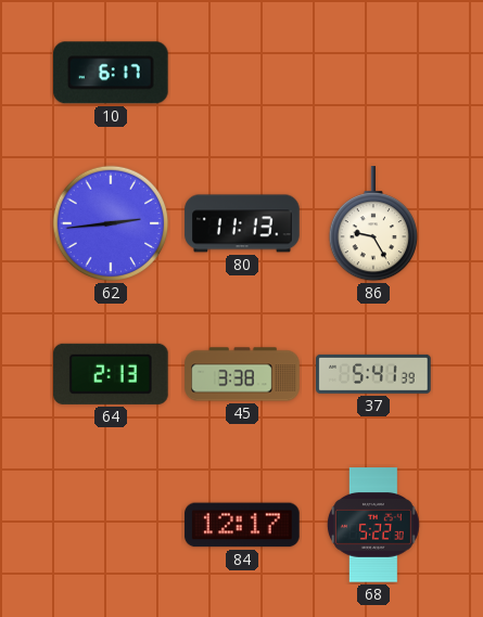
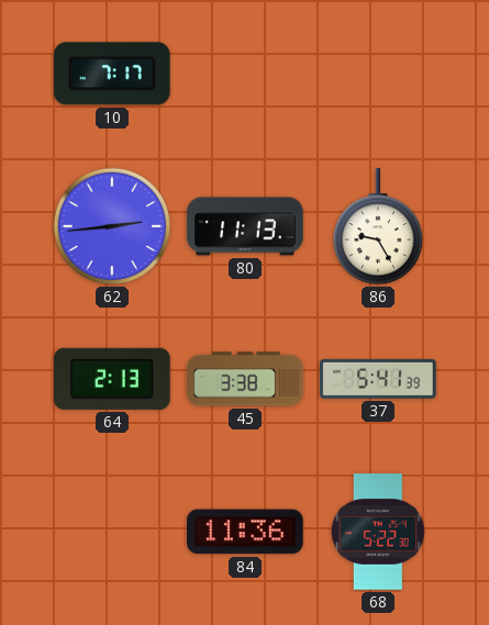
10: 6:17 -> 7:17 (112, 74)
84: 12:17 -> 11:36 (245, 532)
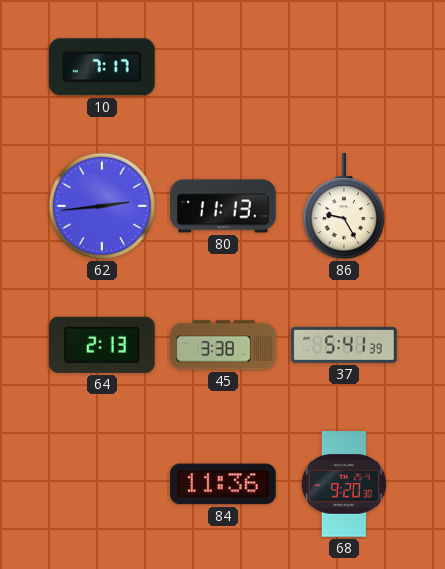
68: 5:22 -> 9:20 (344, 484)
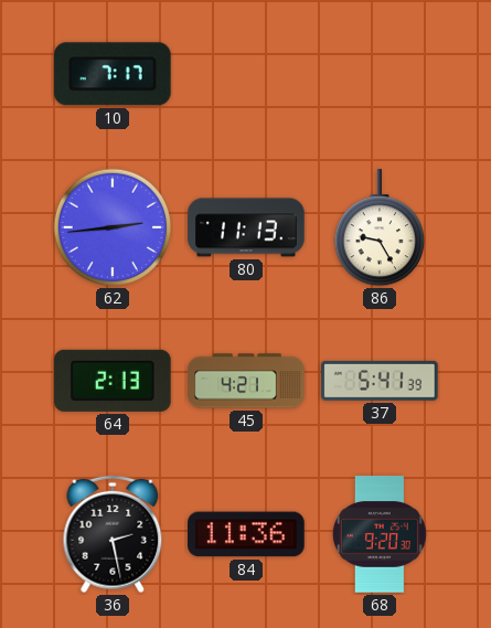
45: 3:38 -> 4:21 (246, 381)
36: none -> 2:28 (113, 534)
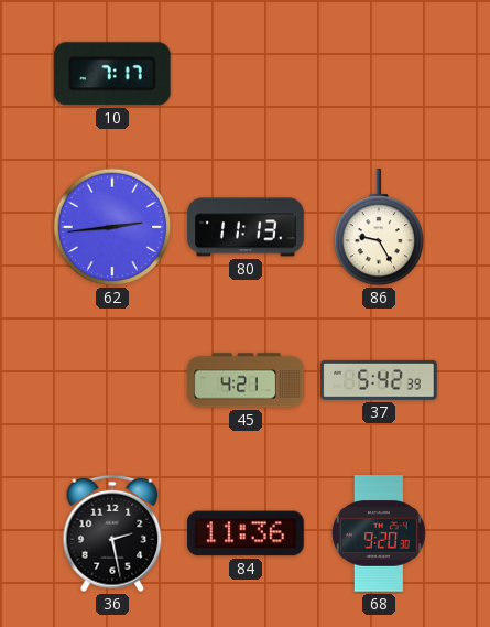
64: 2:13 -> none (114, 381)
37: 5:41 -> 5:42 (379, 380)
